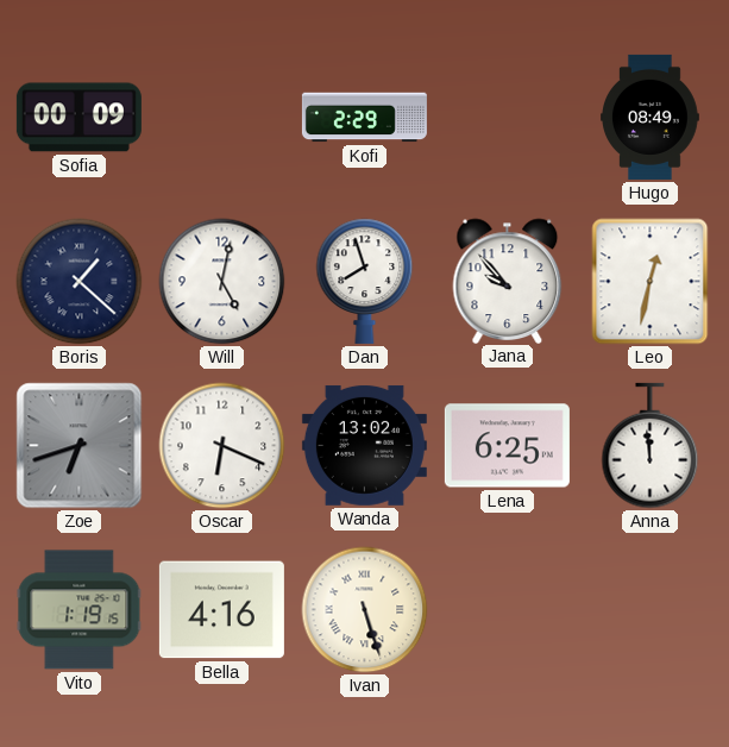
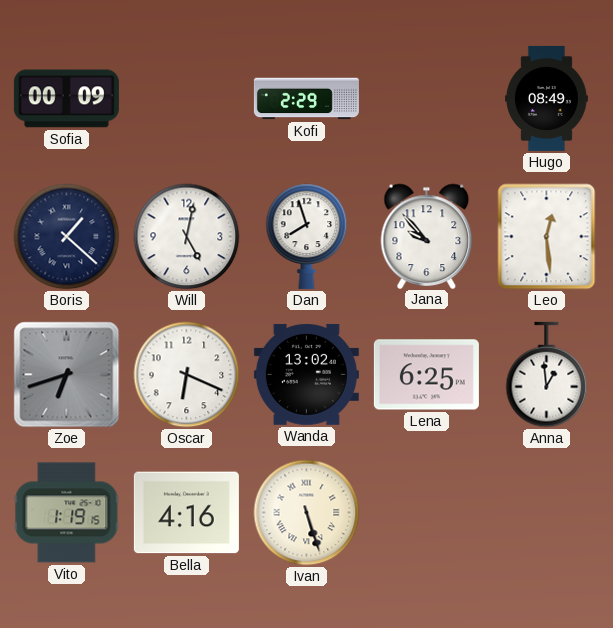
Leo: 12:32 -> 12:29 (547, 237)
Anna: 11:59 -> 12:59 (547, 375)
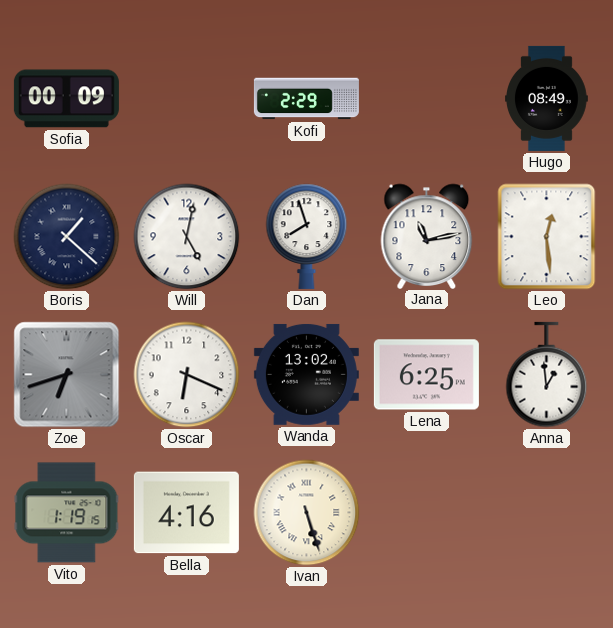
Jana: 9:53 -> 11:13 (427, 236)
